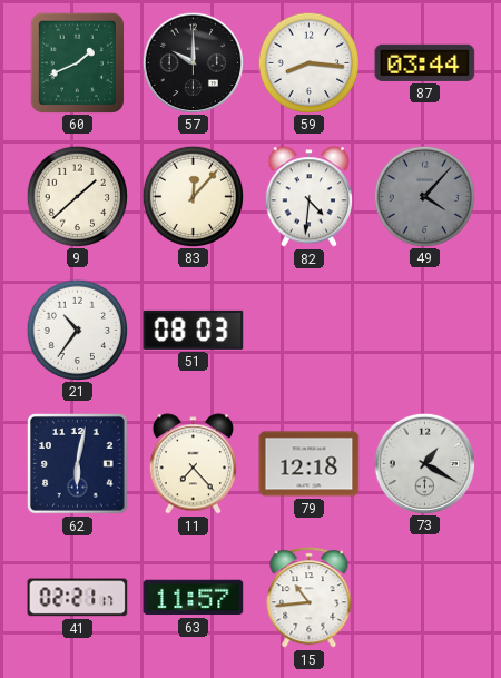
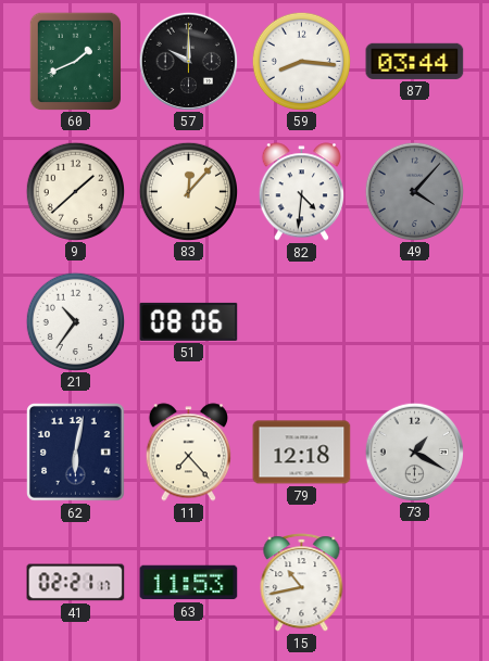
51: 08:03 -> 08:06 (189, 321)
63: 11:57 -> 11:53 (189, 583)
15: 10:44 -> 10:43 (302, 583)
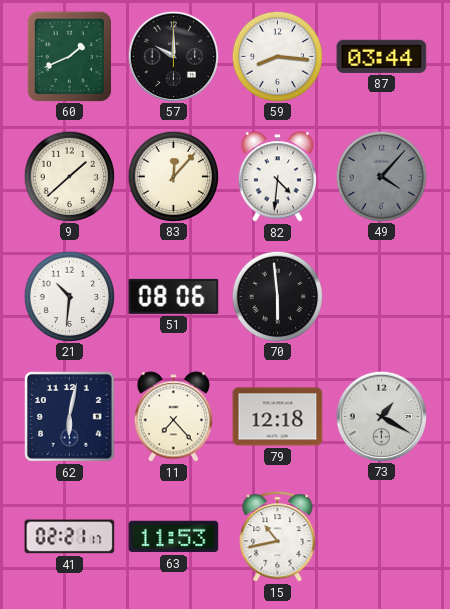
21: 10:36 -> 10:31 (69, 296)
70: none -> 5:59 (277, 296)
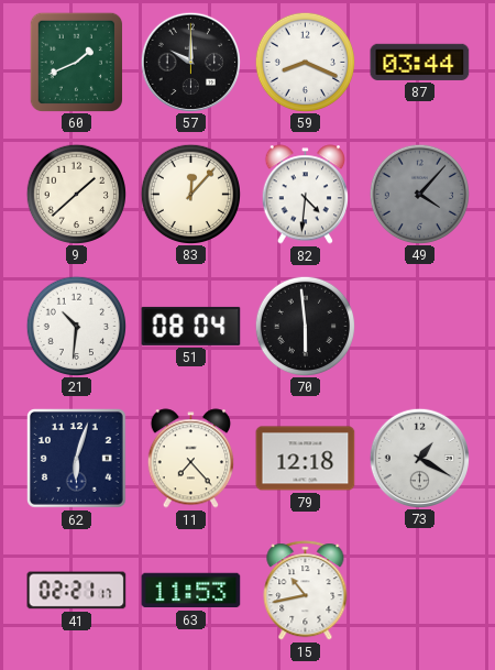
59: 8:16 -> 8:19 (305, 62)
51: 08:06 -> 08:04 (191, 326)
62: 6:02 -> 6:03 (77, 459)
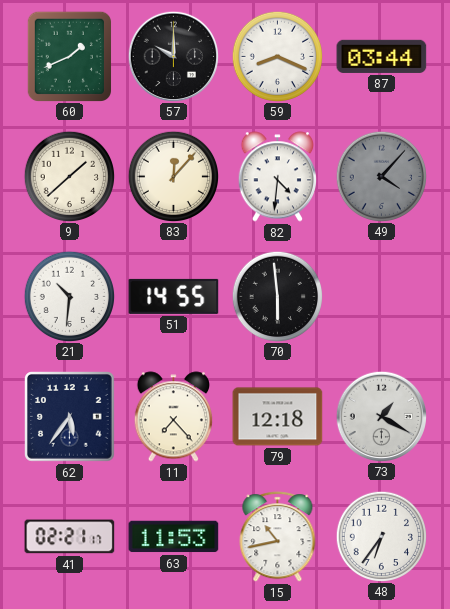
51: 08:04 -> 14:55 (174, 296)
62: 6:03 -> 5:36 (70, 417)
48: none -> 6:36 (381, 536)
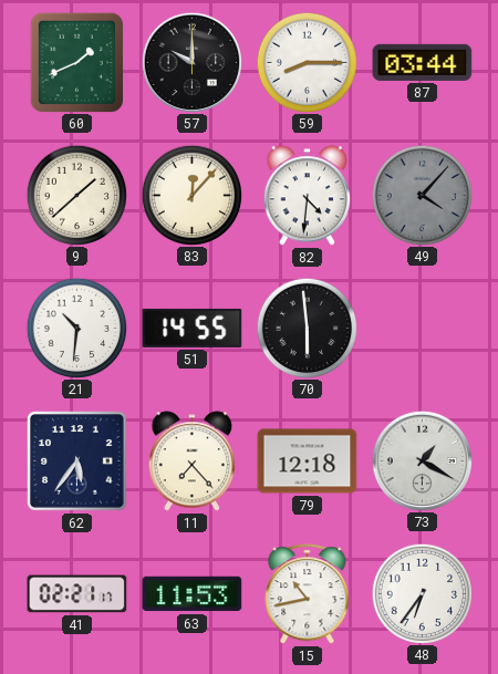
59: 8:19 -> 8:15 (307, 62)
